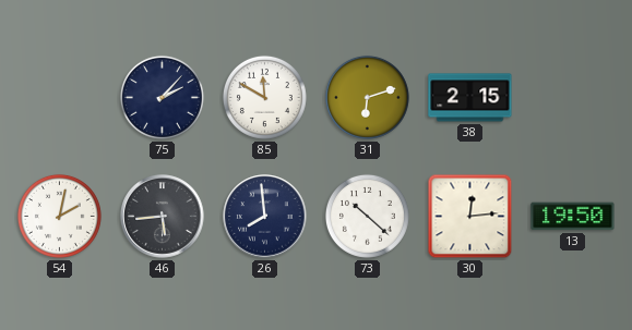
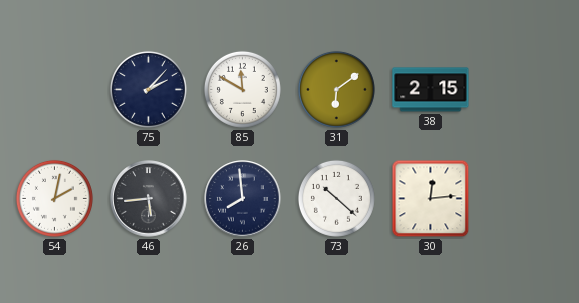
31: 6:12 -> 6:09 (336, 89)
13: 19:50 -> none (573, 217)
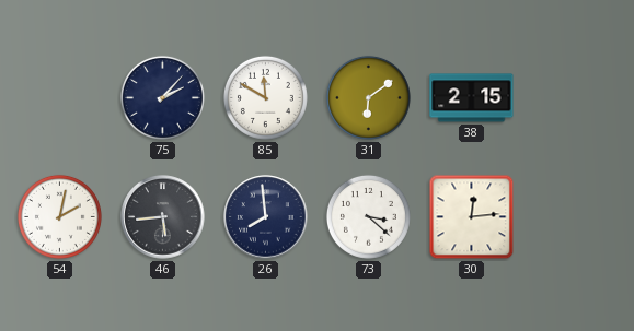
73: 10:22 -> 3:22 (368, 216)
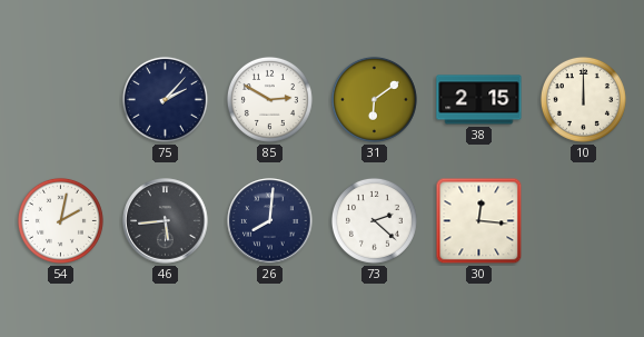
85: 11:50 -> 2:50 (269, 99)
10: none -> 12:00 (583, 99)
26: 7:59 -> 8:01 (270, 221)
73: 3:22 -> 2:22 (374, 220)
30: 12:14 -> 12:16 (479, 221)
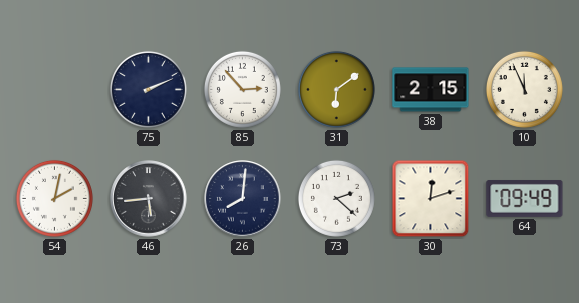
75: 2:07 -> 2:11 (148, 89)
85: 2:50 -> 2:53 (242, 89)
10: 12:00 -> 11:56 (524, 89)
30: 12:16 -> 12:12 (431, 199)
64: none -> 09:49 (525, 198)
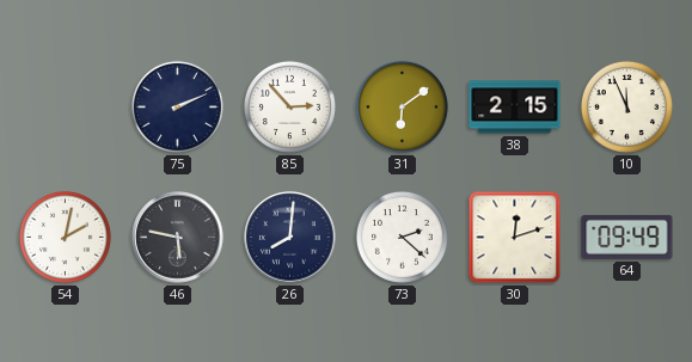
46: 5:44 -> 5:47 (178, 238)
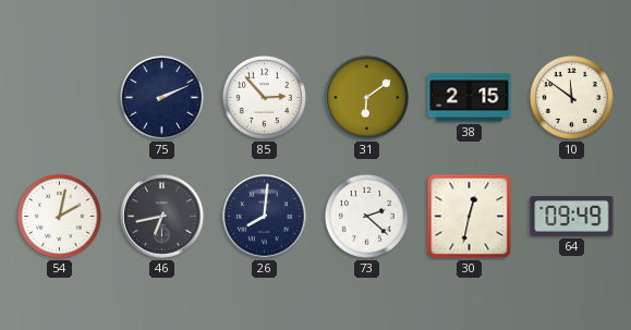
10: 11:56 -> 11:51 (571, 97)
46: 5:47 -> 6:43 (162, 217)
30: 12:12 -> 12:32 (470, 217)
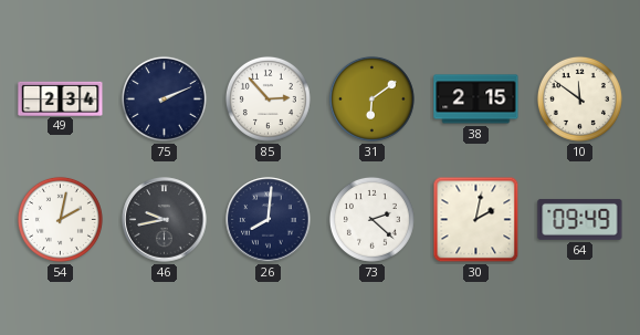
49: none -> 2:34 (61, 98)
46: 6:43 -> 9:43 (165, 220)
30: 12:32 -> 2:02 (476, 220)
